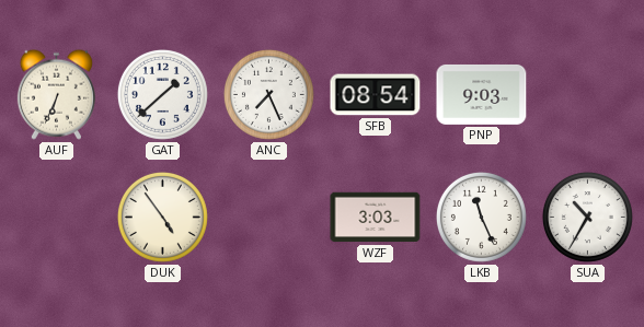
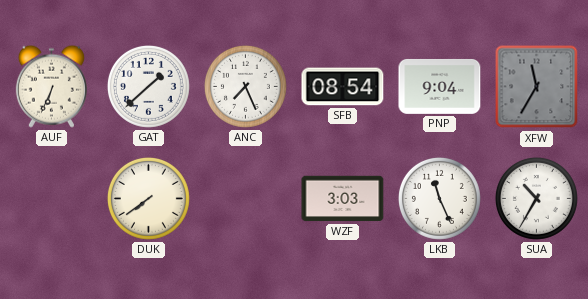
PNP: 9:03 -> 9:04 (440, 86)
XFW: none -> 11:35 (537, 87)
DUK: 4:54 -> 7:39 (148, 198)
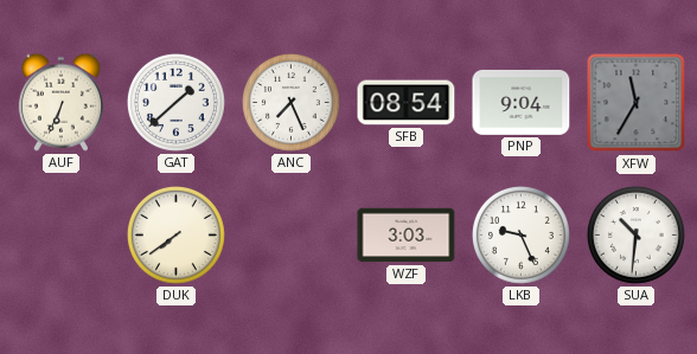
LKB: 11:26 -> 9:26 (520, 234)
SUA: 10:35 -> 10:31 (635, 234)
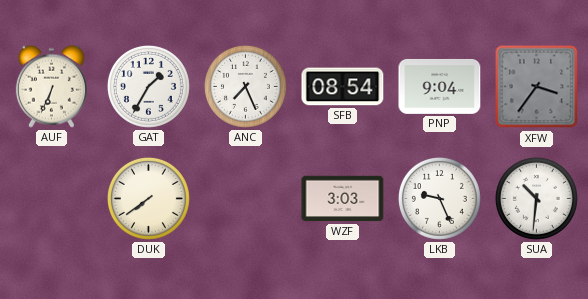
GAT: 1:38 -> 1:35 (148, 86)
XFW: 11:35 -> 3:36 (537, 87)
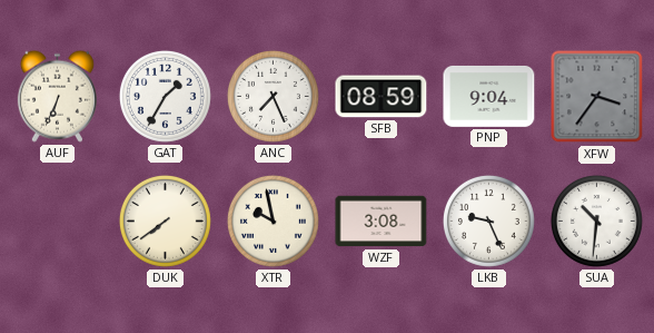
SFB: 08:54 -> 08:59 (381, 97)
XTR: none -> 9:58 (272, 221)
WZF: 3:03 -> 3:08 (381, 222)
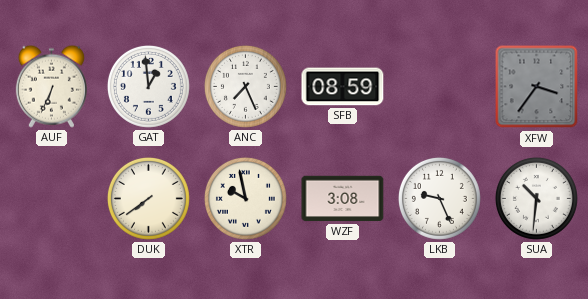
GAT: 1:35 -> 12:59 (148, 86)
PNP: 9:04 -> none (489, 96)
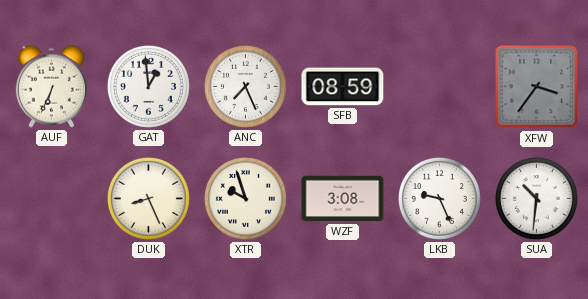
DUK: 7:39 -> 8:26 (148, 198)
XTR: 9:58 -> 9:57 (245, 198)
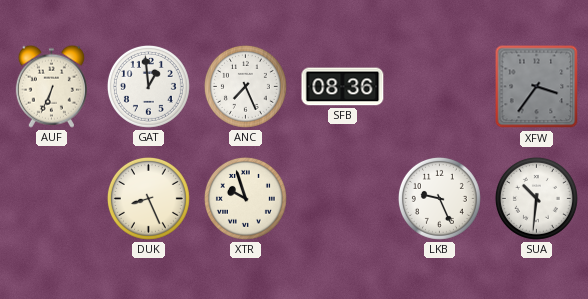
SFB: 08:59 -> 08:36 (343, 87)
WZF: 3:08 -> none (343, 199)
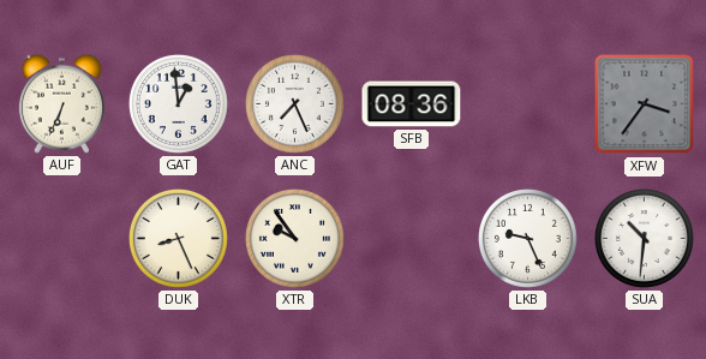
XTR: 9:57 -> 9:54 (294, 238)
